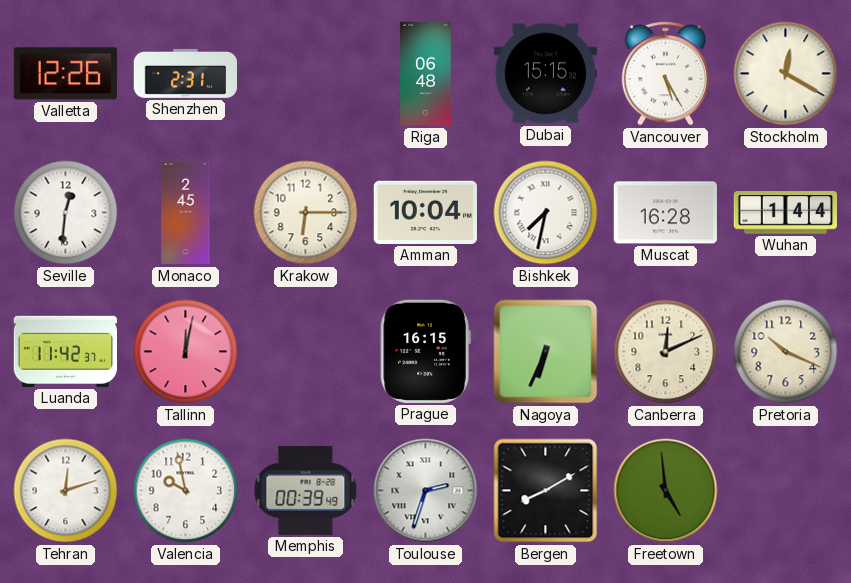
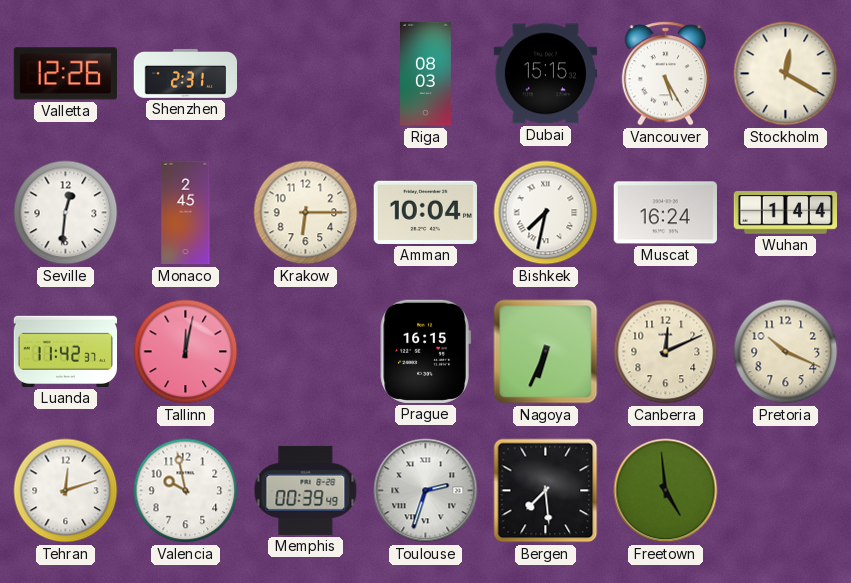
Riga: 06:48 -> 08:03 (426, 74)
Muscat: 16:28 -> 16:24 (665, 213)
Bergen: 8:10 -> 7:29 (546, 491)
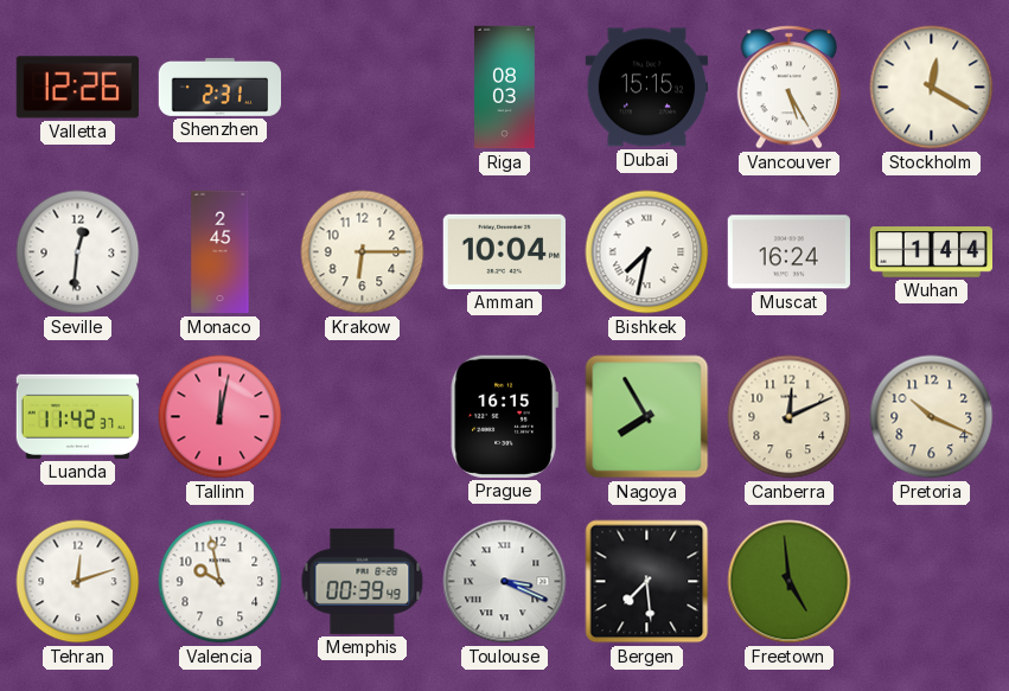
Nagoya: 6:34 -> 7:55 (647, 417)
Toulouse: 2:33 -> 3:19 (505, 582)
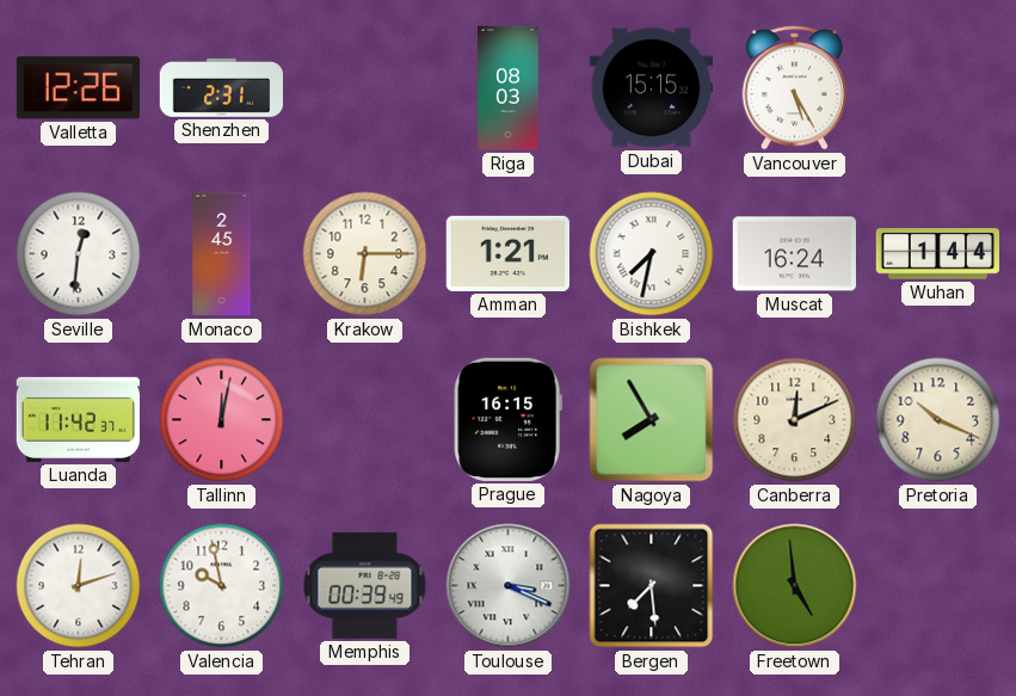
Stockholm: 12:20 -> none (932, 88)
Amman: 10:04 -> 1:21 (507, 253)
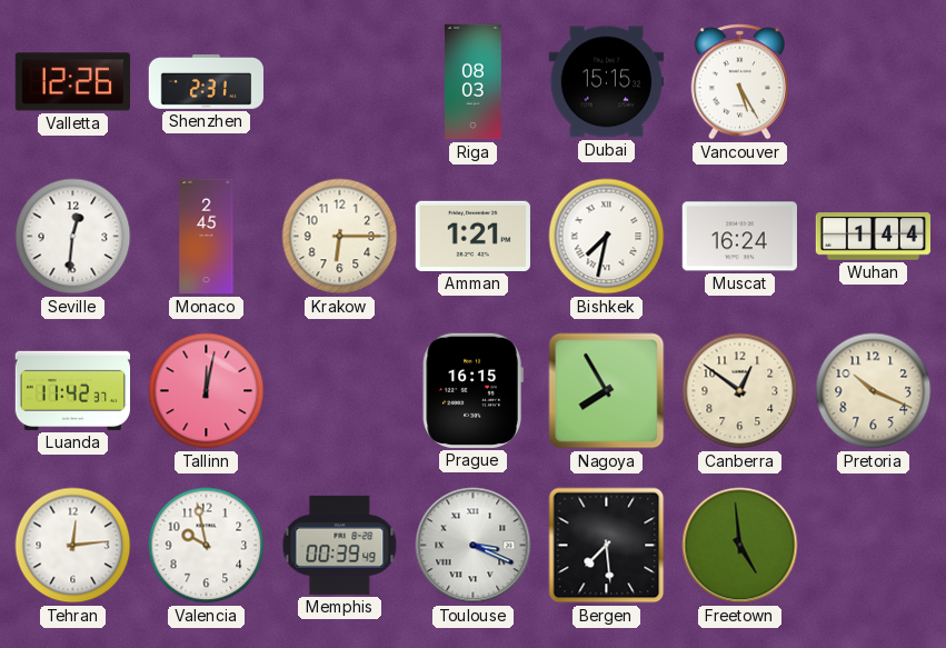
Canberra: 12:11 -> 12:51 (740, 391)
Tehran: 12:12 -> 12:14 (73, 546)
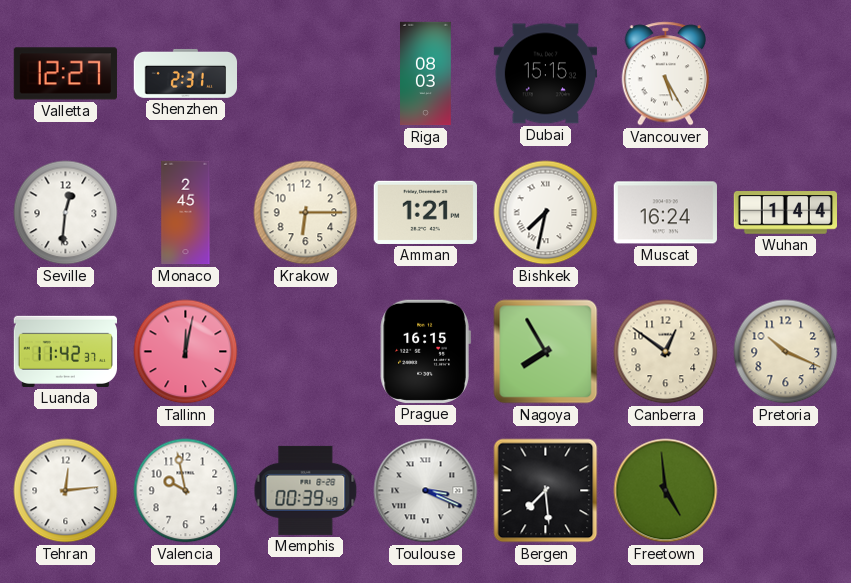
Valletta: 12:26 -> 12:27 (65, 74)
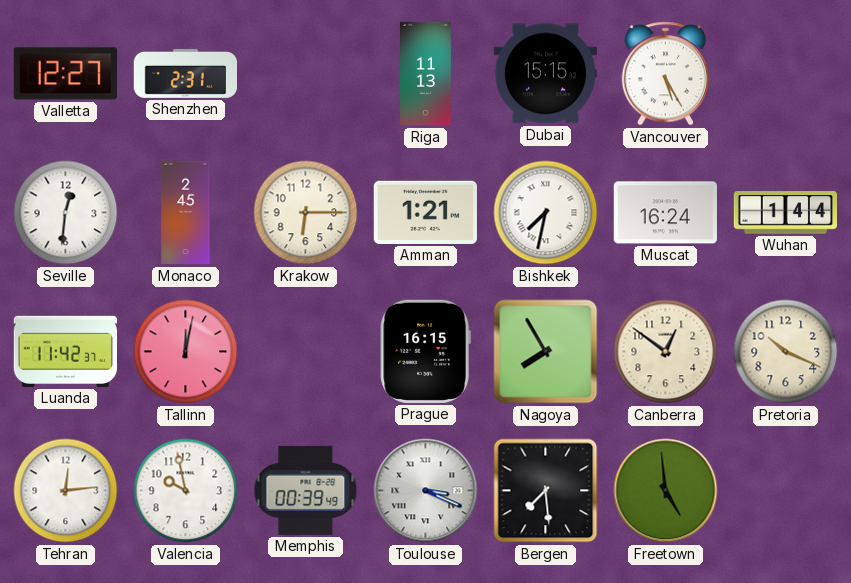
Riga: 08:03 -> 11:13 (426, 74)
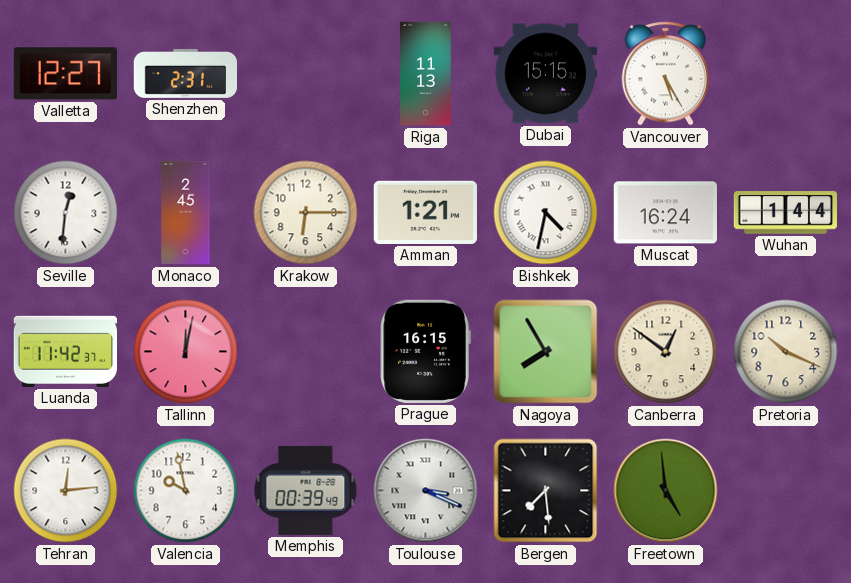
Bishkek: 7:32 -> 4:32 (546, 213)
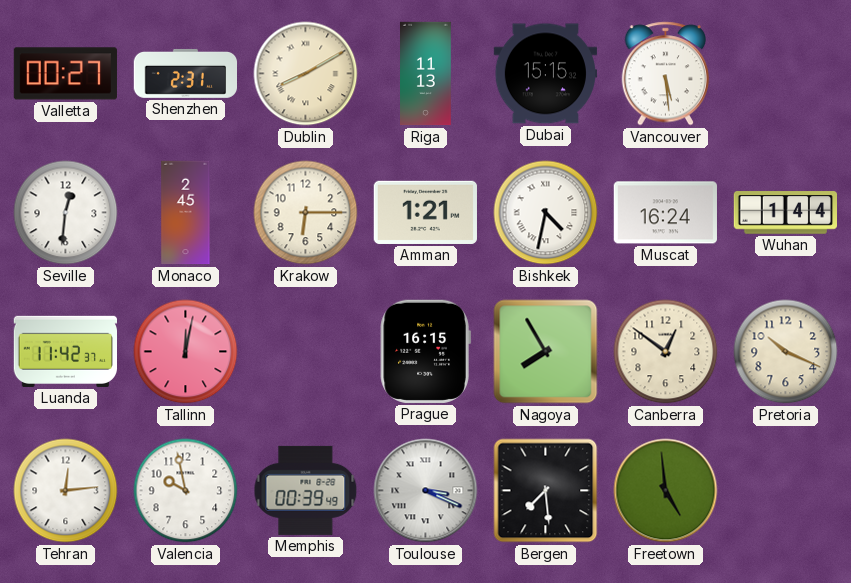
Valletta: 12:27 -> 00:27 (65, 74)
Dublin: none -> 8:10 (306, 74)
Vancouver: 5:25 -> 5:29 (666, 74)
